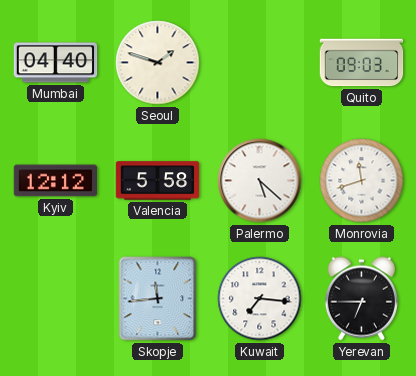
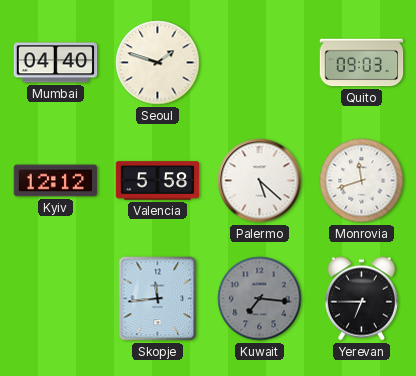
Kuwait dial: white -> grey (260, 299)
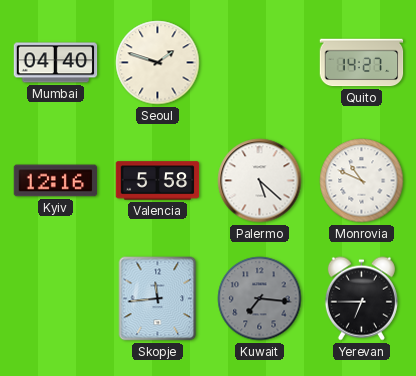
Quito: 09:03 -> 14:27 (362, 63)
Kyiv: 12:12 -> 12:16 (56, 181)
Monrovia: 11:42 -> 10:49 (362, 181)
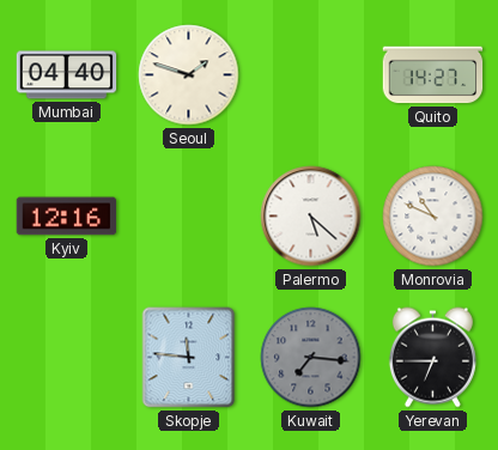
Valencia: 5:58 -> none (158, 181)
Skopje: 11:44 -> 11:46 (189, 358)
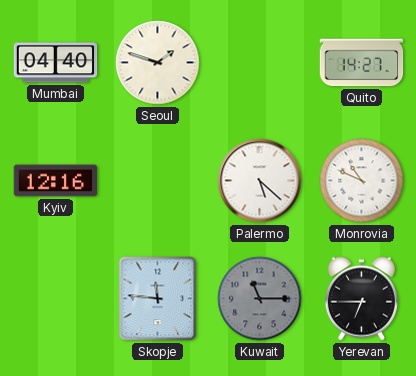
Kuwait: 7:16 -> 11:15 (260, 299)
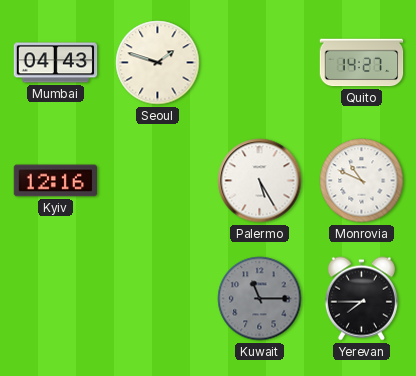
Mumbai: 04:40 -> 04:43 (56, 63)
Palermo: 5:22 -> 5:25 (260, 181)
Skopje: 11:46 -> none (158, 299)
Yerevan: 6:45 -> 7:45 (361, 299)
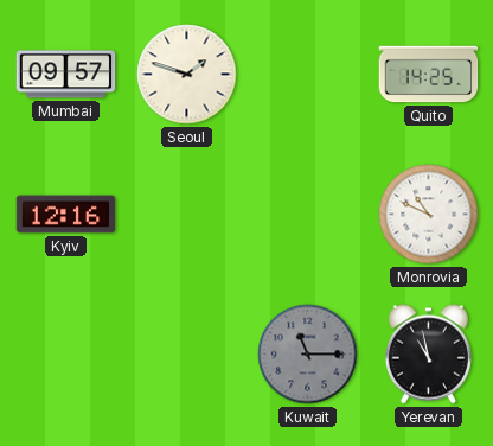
Mumbai: 04:43 -> 09:57 (66, 75)
Quito: 14:27 -> 14:25 (429, 75)
Palermo: 5:25 -> none (260, 181)
Yerevan: 7:45 -> 10:58 (428, 355)
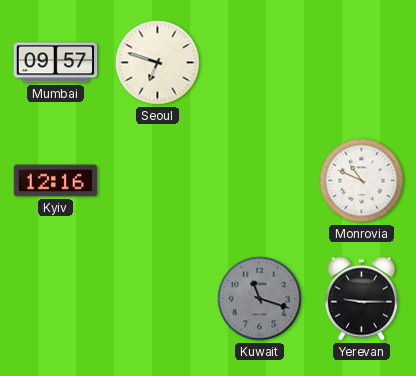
Seoul: 1:48 -> 6:48 (158, 63)
Quito: 14:25 -> none (429, 75)
Kuwait: 11:15 -> 11:18 (260, 299)
Yerevan: 10:58 -> 9:15 (361, 299)
